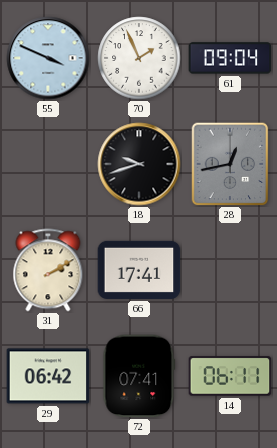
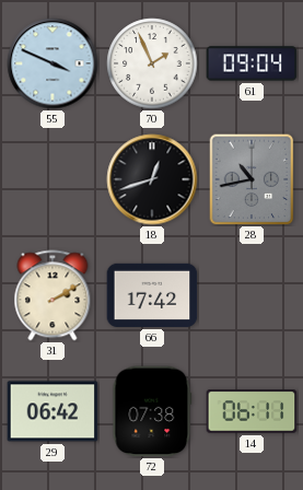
18: 9:42 -> 12:42 (152, 179)
28: 12:43 -> 10:43 (252, 179)
66: 17:41 -> 17:42 (152, 295)
72: 07:41 -> 07:38 (152, 411)
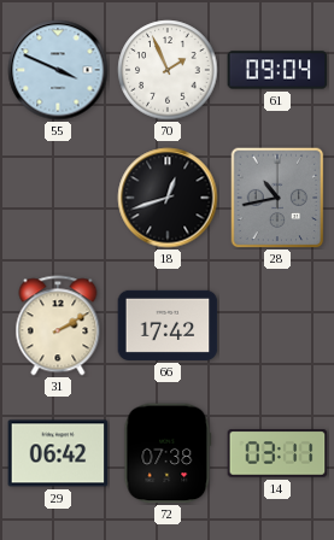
14: 06:11 -> 03:11 (277, 453)
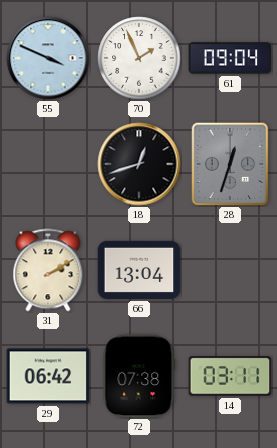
28: 10:43 -> 12:33 (230, 164)
66: 17:42 -> 13:04 (139, 270)
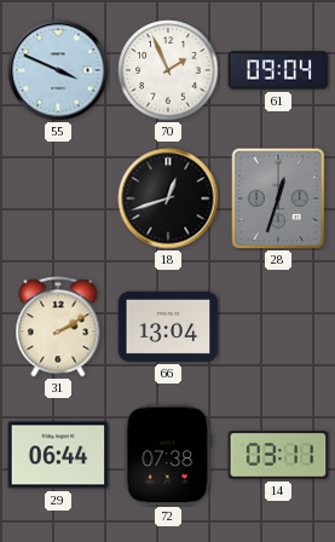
29: 06:42 -> 06:44 (58, 455)
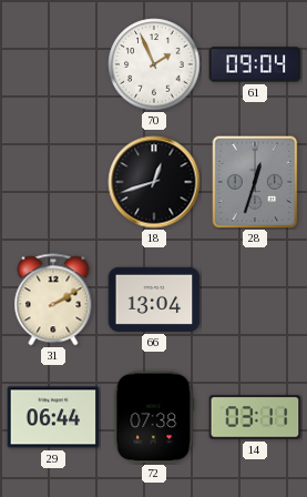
55: 3:49 -> none (58, 70)
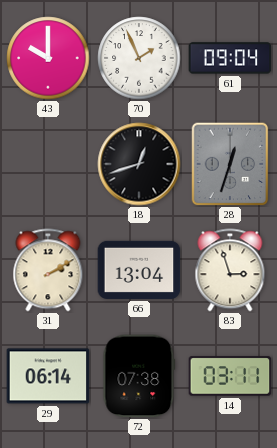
43: none -> 10:00 (48, 58)
83: none -> 2:57 (230, 270)
29: 06:44 -> 06:14 (48, 376)
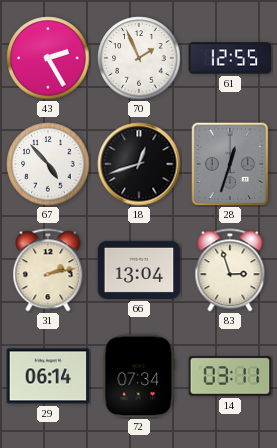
43: 10:00 -> 2:25 (48, 58)
61: 09:04 -> 12:55 (230, 58)
67: none -> 4:53 (48, 164)
31: 2:10 -> 2:13 (48, 270)
72: 07:38 -> 07:34 (139, 376)
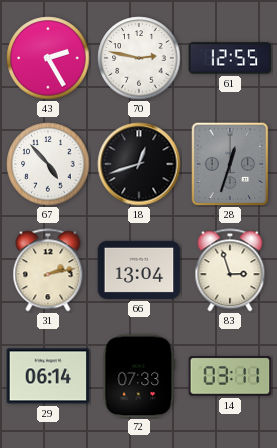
70: 1:56 -> 2:47 (139, 58)
72: 07:34 -> 07:33 (139, 376)
